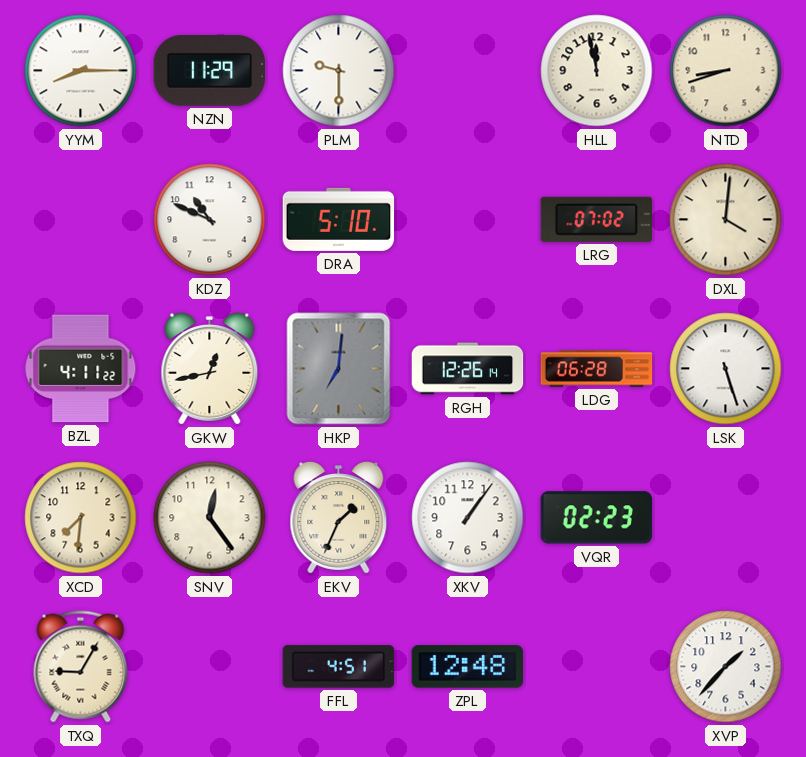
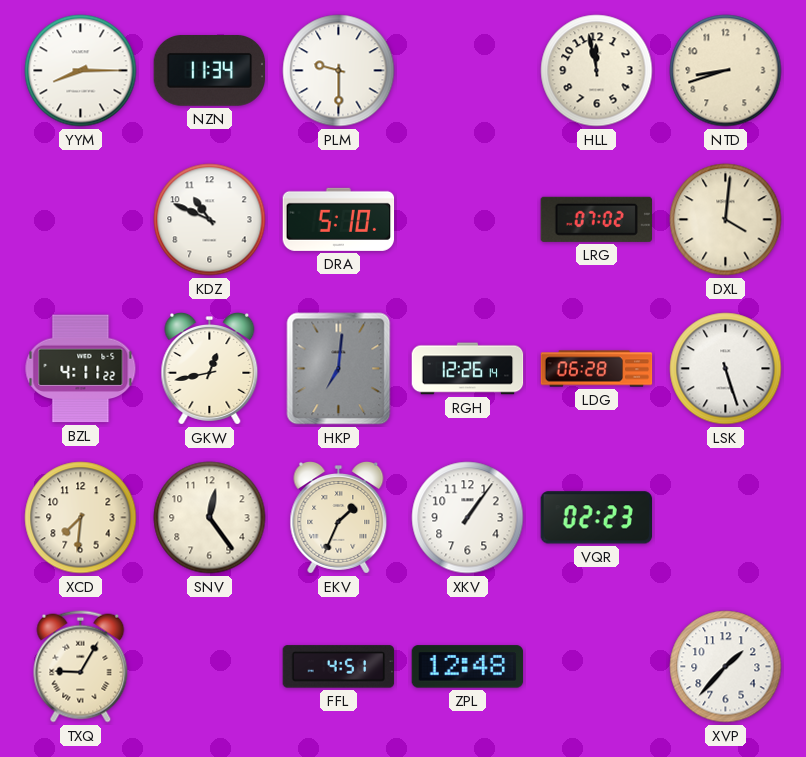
NZN: 11:29 -> 11:34 (210, 71)
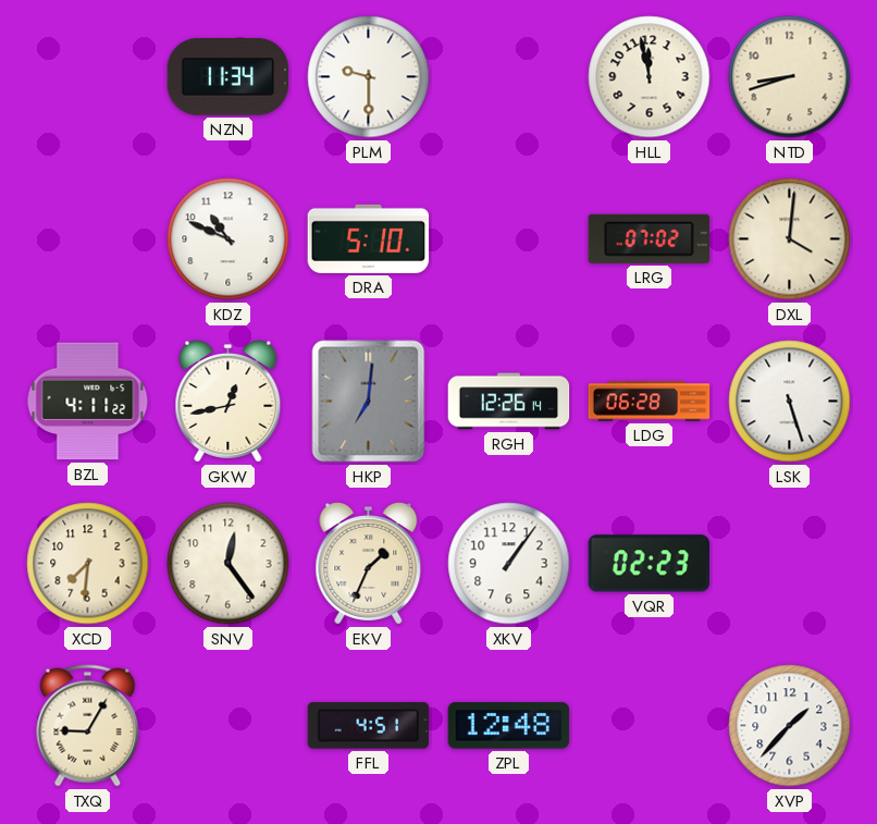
YYM: 8:15 -> none (81, 71)
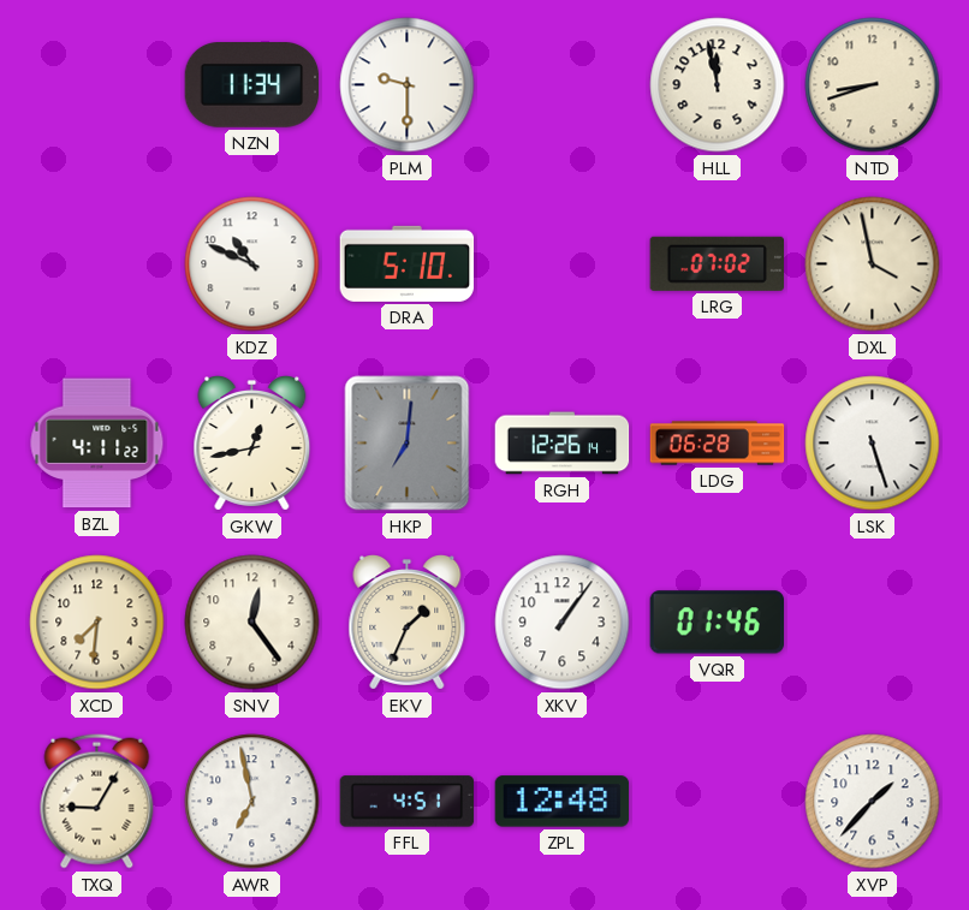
DXL: 4:01 -> 3:58 (873, 264)
VQR: 02:23 -> 01:46 (717, 623)
AWR: none -> 6:58 (252, 802)
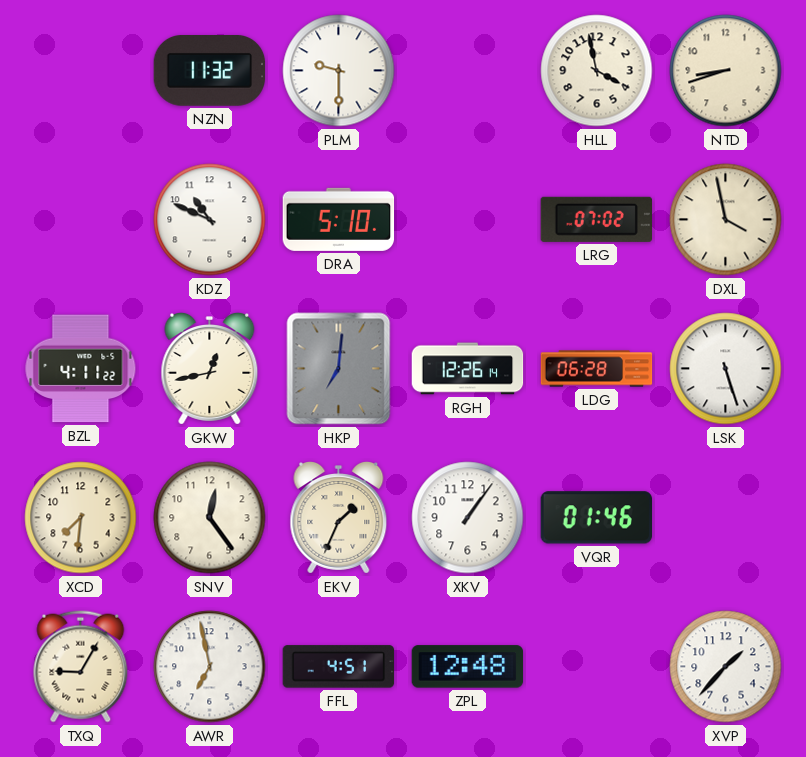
NZN: 11:34 -> 11:32 (210, 71)
HLL: 11:58 -> 3:58 (597, 71)
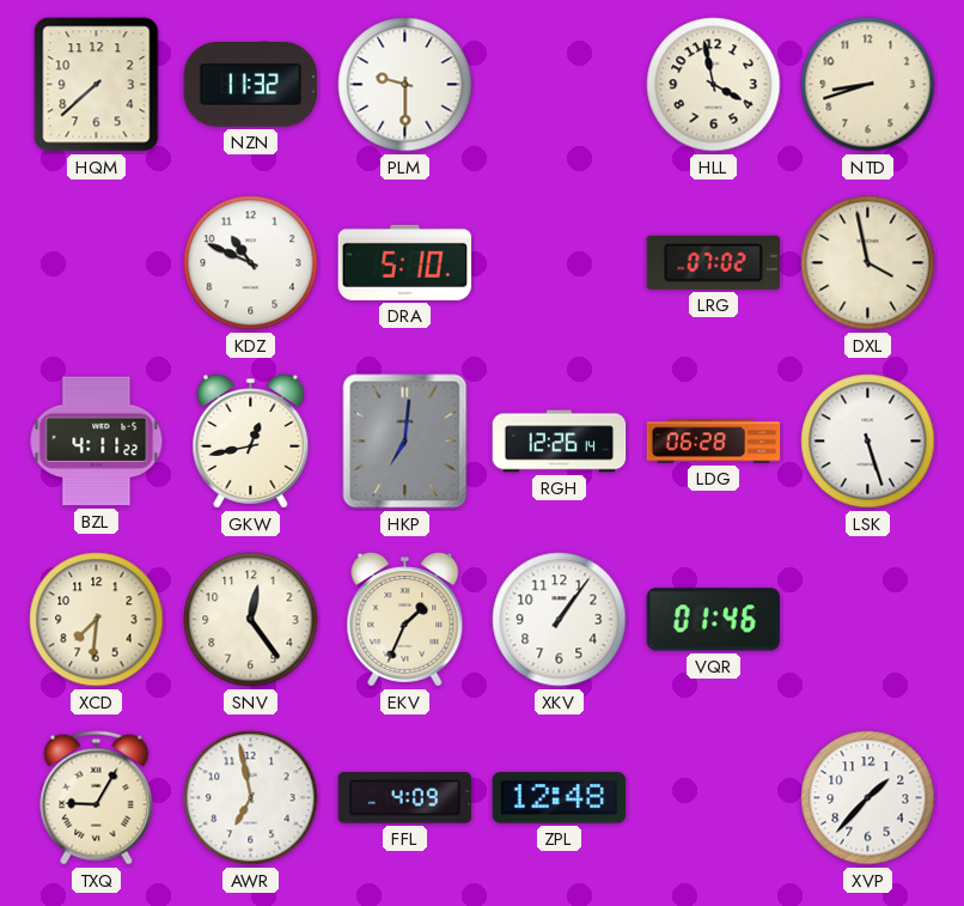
HQM: none -> 7:38 (97, 85)
FFL: 4:51 -> 4:09 (405, 798)
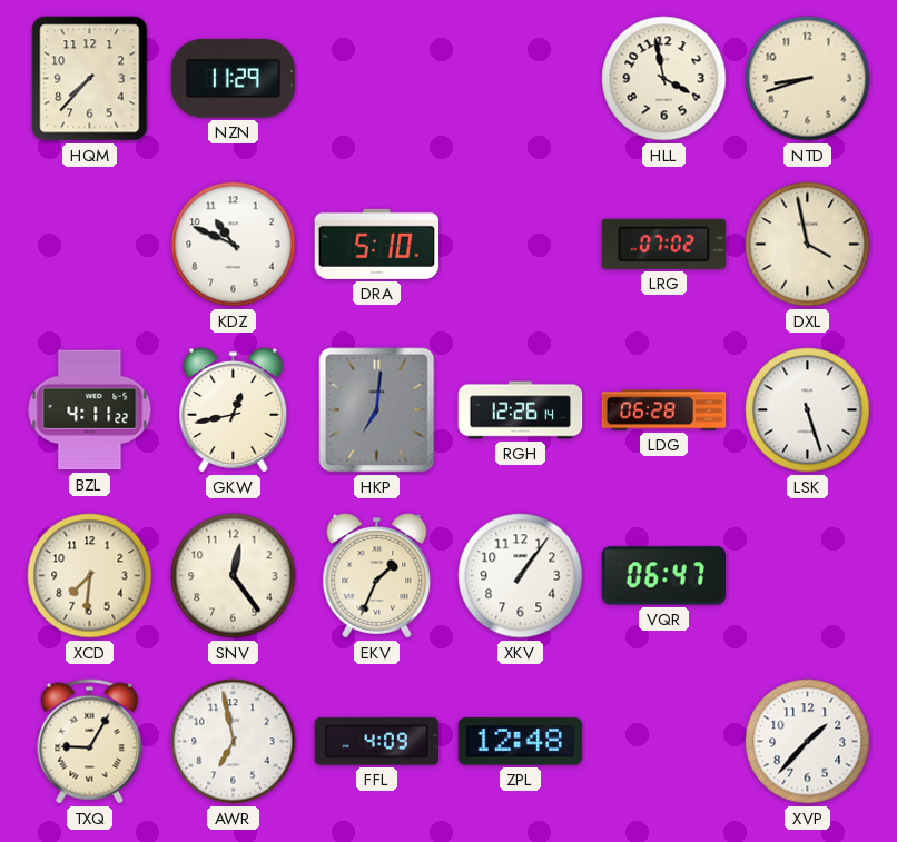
HQM: 7:38 -> 7:37 (90, 79)
NZN: 11:32 -> 11:29 (234, 79)
PLM: 9:30 -> none (405, 85)
VQR: 01:46 -> 06:47 (663, 576)
